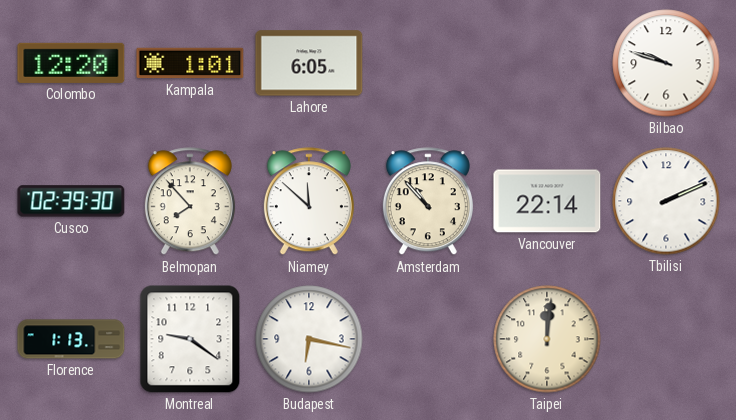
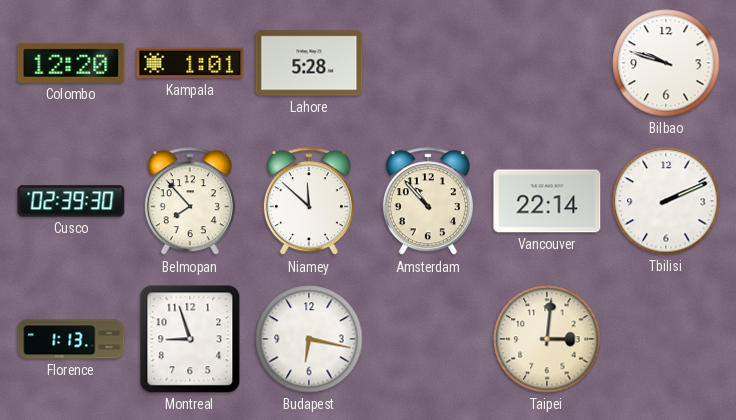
Lahore: 6:05 -> 5:28 (309, 63)
Montreal: 9:21 -> 8:57 (190, 339)
Taipei: 12:01 -> 3:01 (547, 339)
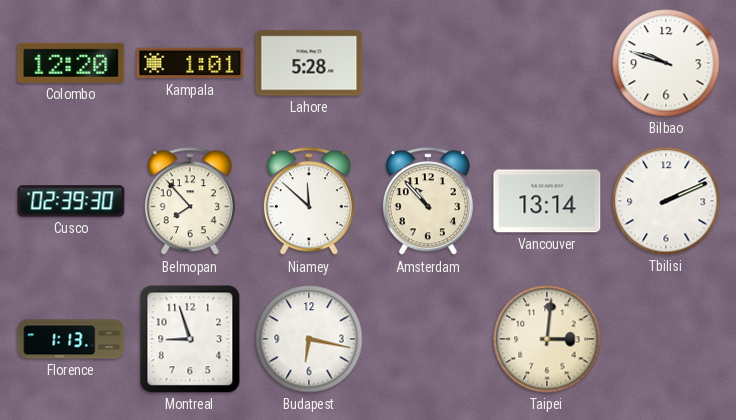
Vancouver: 22:14 -> 13:14 (547, 201)
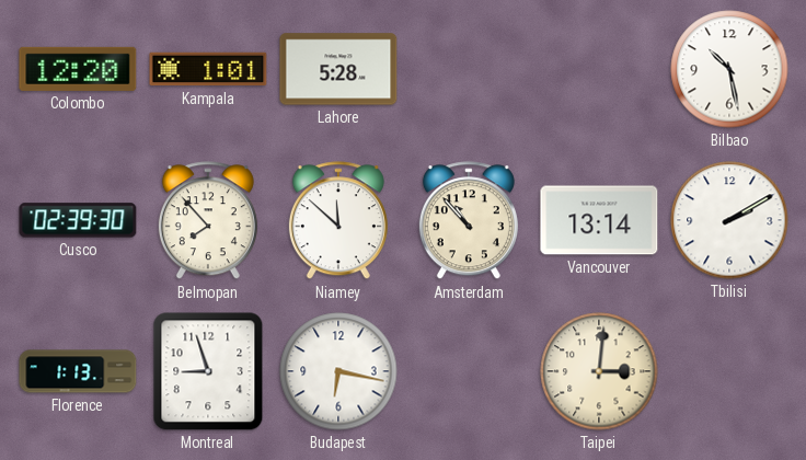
Bilbao: 9:48 -> 10:28 (729, 69)
Tbilisi: 2:11 -> 2:10 (729, 220)
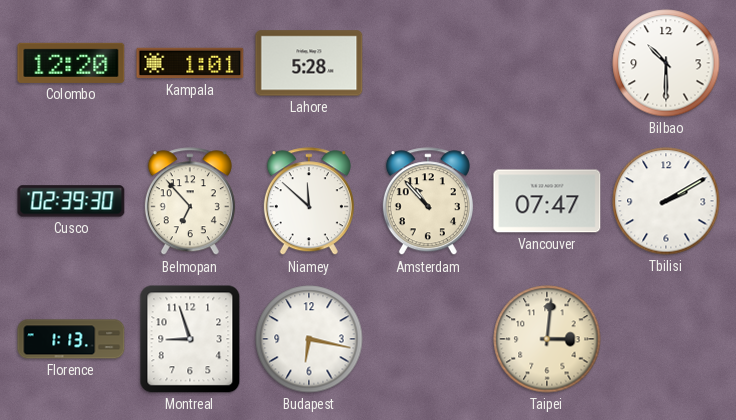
Bilbao: 10:28 -> 10:30 (666, 63)
Belmopan: 7:53 -> 6:53 (190, 202)
Vancouver: 13:14 -> 07:47 (547, 201)
